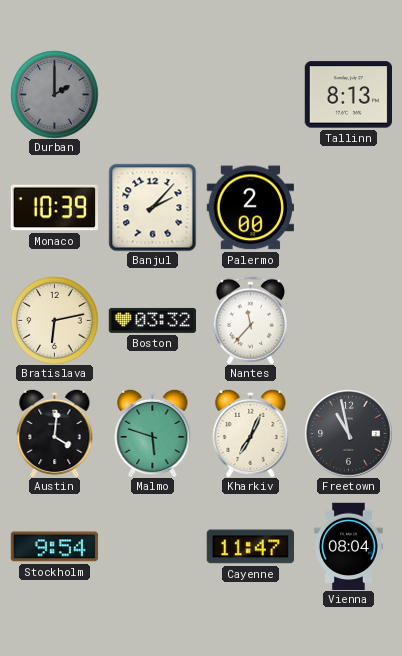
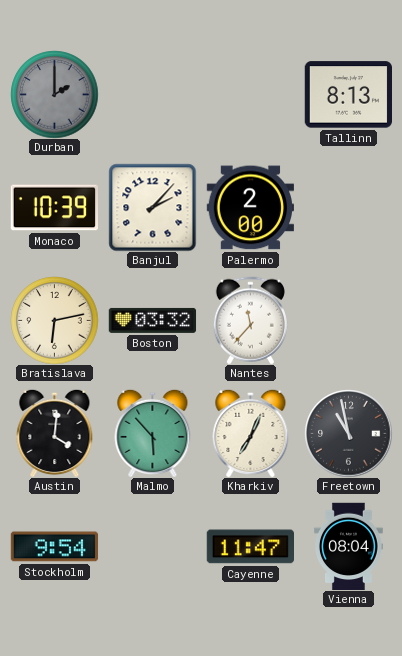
Malmo: 5:48 -> 5:53 (153, 433)
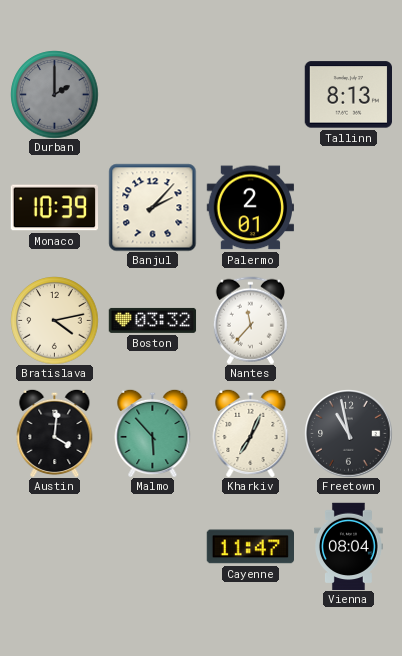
Palermo: 2:00 -> 2:01 (250, 208)
Bratislava: 6:13 -> 4:13 (54, 320)
Stockholm: 9:54 -> none (54, 547)
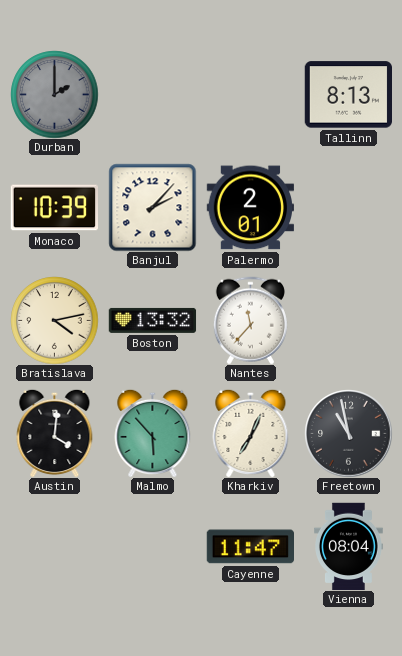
Boston: 03:32 -> 13:32 (152, 320)
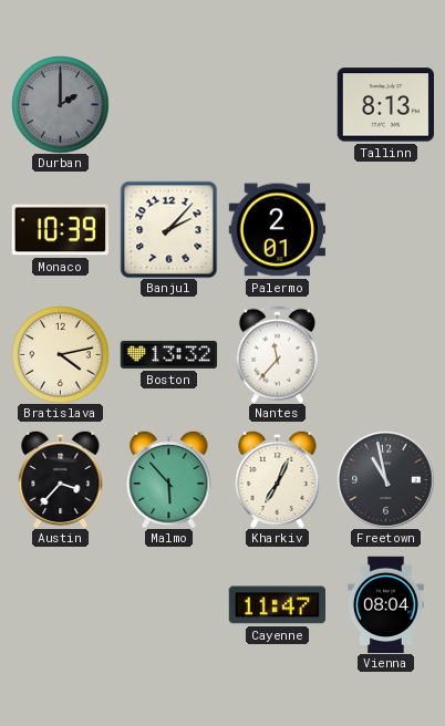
Austin: 4:01 -> 3:37 (61, 479)
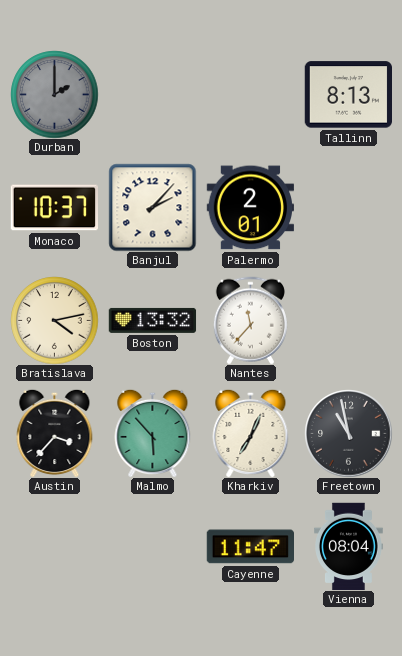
Monaco: 10:39 -> 10:37 (54, 208)
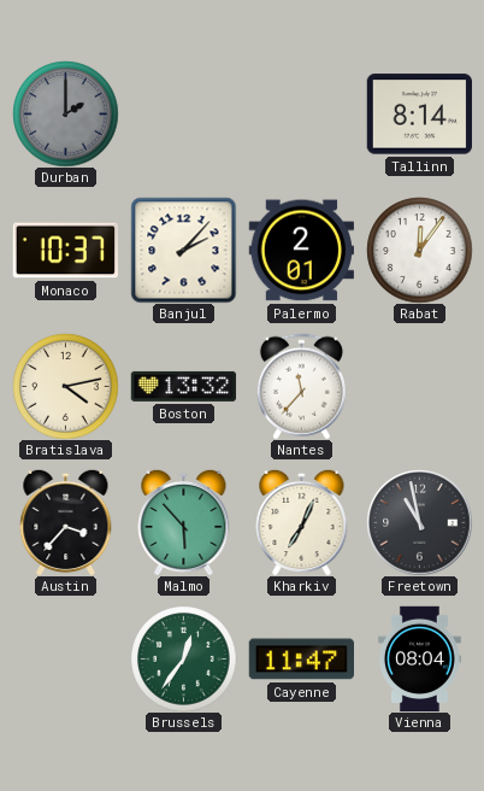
Tallinn: 8:13 -> 8:14 (419, 115)
Rabat: none -> 12:06 (419, 250)
Brussels: none -> 12:36 (183, 658)
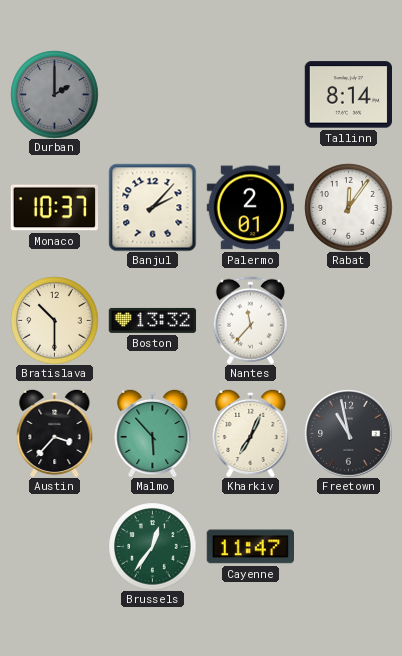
Bratislava: 4:13 -> 10:30 (54, 320)
Vienna: 08:04 -> none (420, 658)
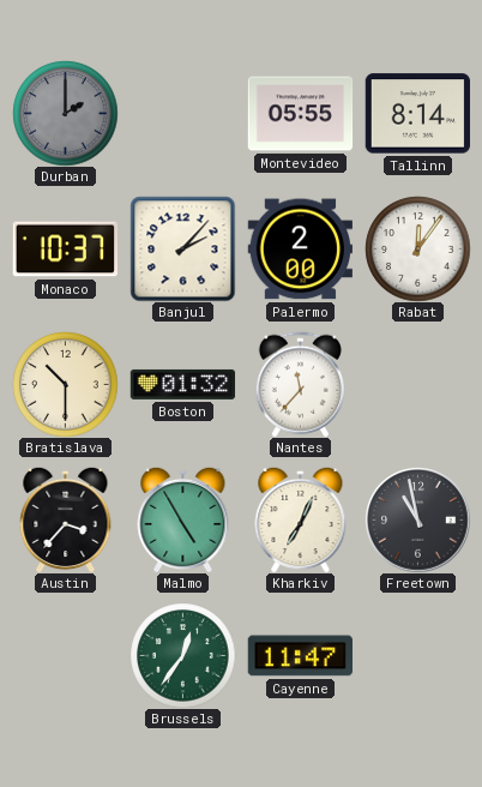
Montevideo: none -> 05:55 (300, 114)
Palermo: 2:01 -> 2:00 (300, 250)
Boston: 13:32 -> 01:32 (182, 384)
Malmo: 5:53 -> 4:55 (183, 519)
